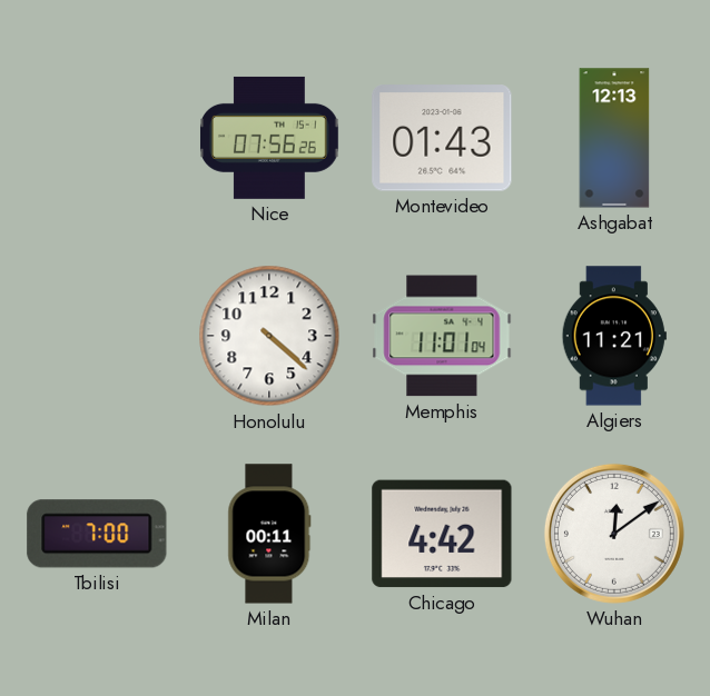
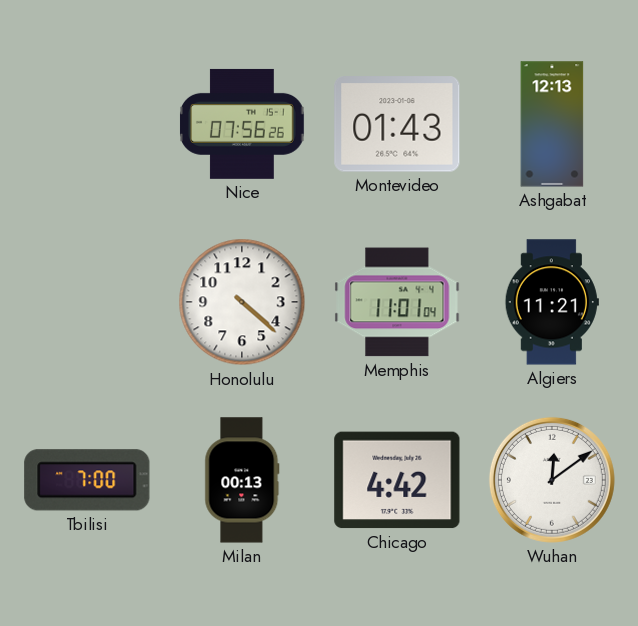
Milan: 00:11 -> 00:13 (242, 480)
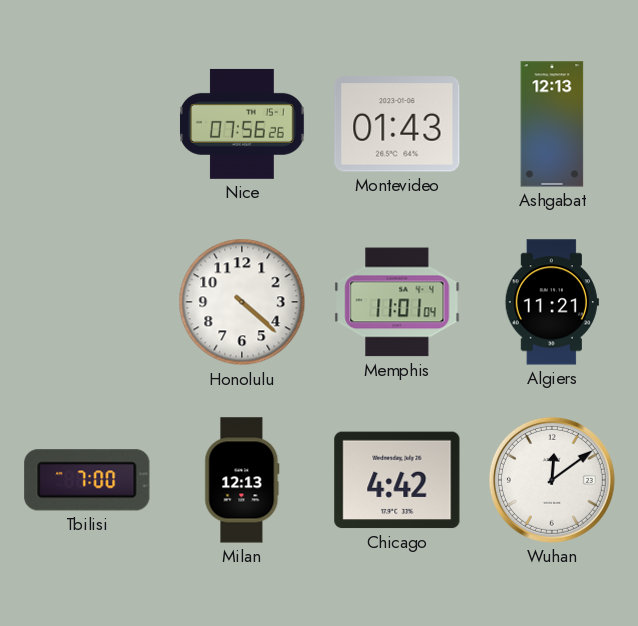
Milan: 00:13 -> 12:13 (242, 480)
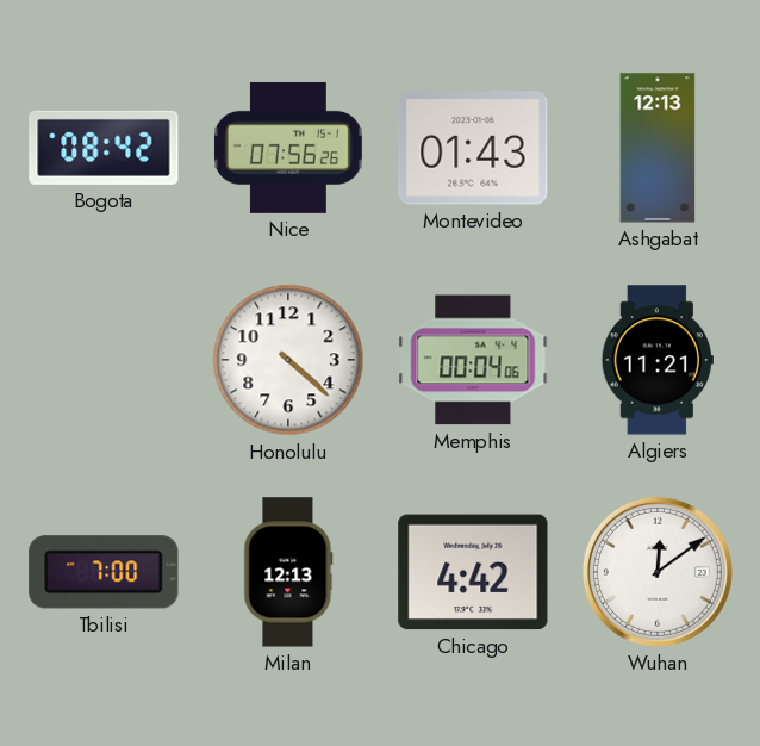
Bogota: none -> 08:42 (104, 148)
Memphis: 11:01 -> 00:04 (473, 360)
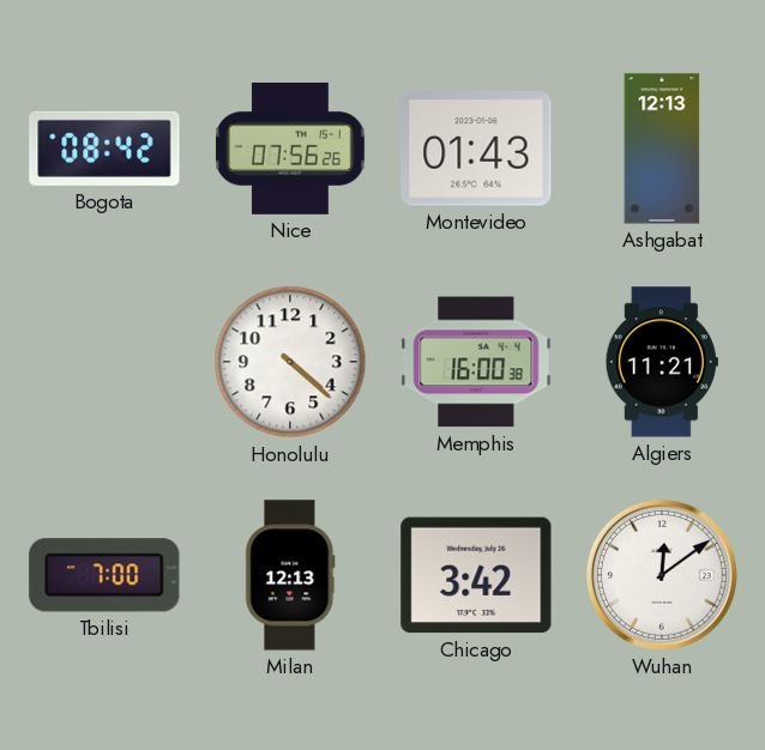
Memphis: 00:04 -> 16:00 (476, 362)
Chicago: 4:42 -> 3:42 (476, 575)
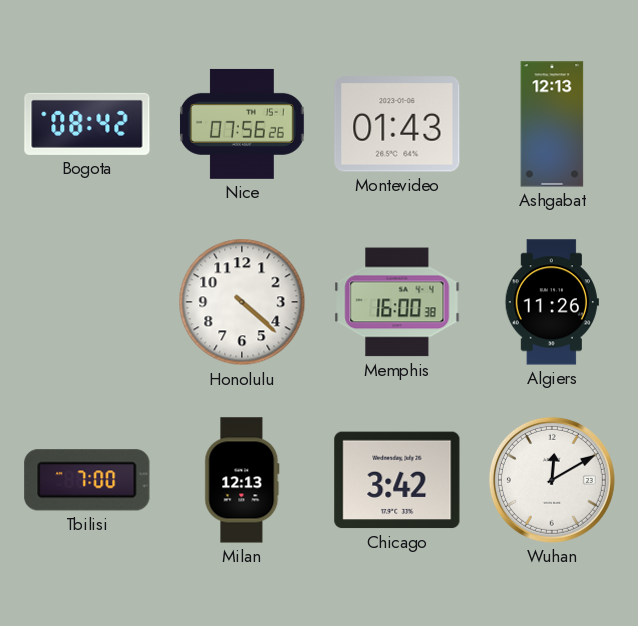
Algiers: 11:21 -> 11:26 (552, 302)
Wuhan: 12:09 -> 12:10 (552, 480)
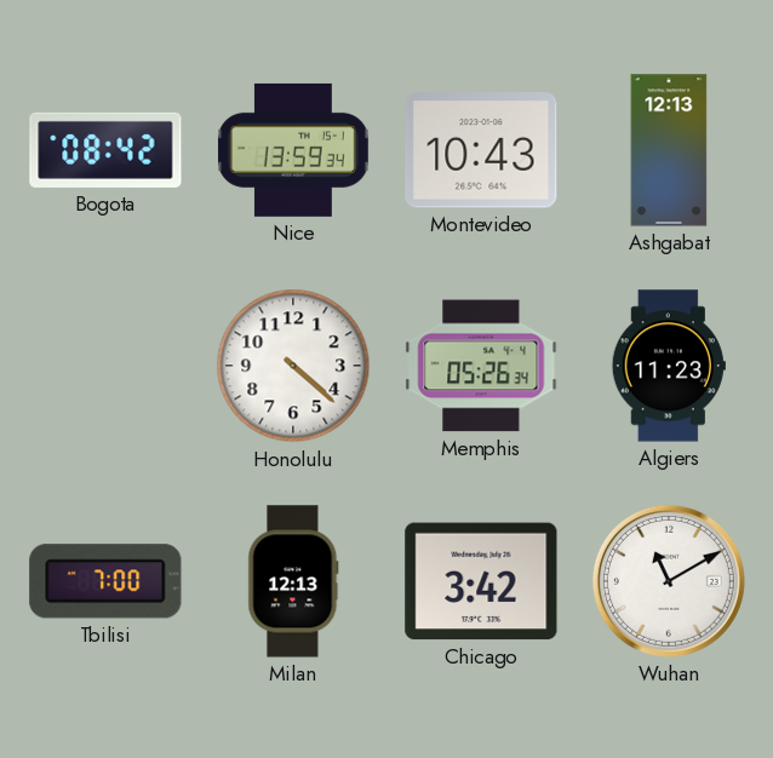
Nice: 07:56 -> 13:59 (294, 150)
Montevideo: 01:43 -> 10:43 (481, 150)
Memphis: 16:00 -> 05:26 (481, 366)
Algiers: 11:26 -> 11:23 (669, 366)
Wuhan: 12:10 -> 11:10 (669, 581)
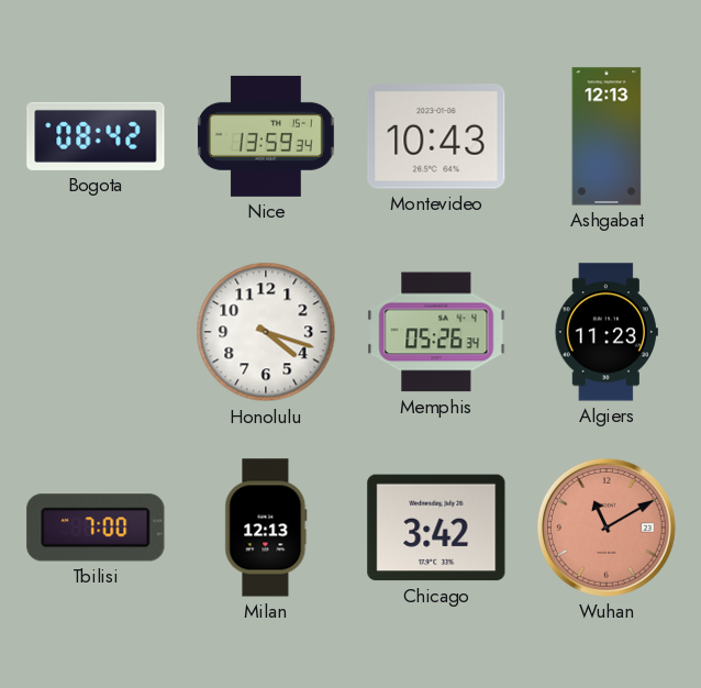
Honolulu: 4:22 -> 4:18 (266, 332)
Wuhan dial: white -> salmon (607, 528)
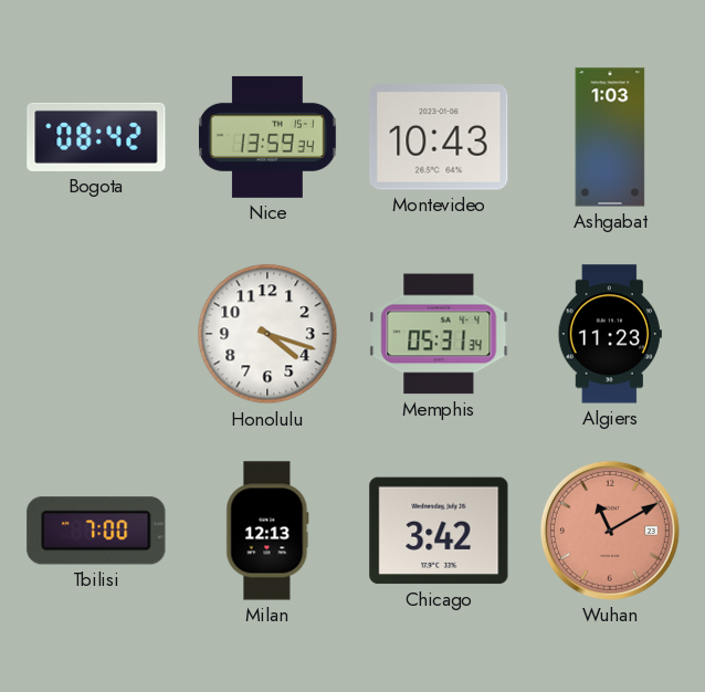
Ashgabat: 12:13 -> 1:03 (610, 137)
Memphis: 05:26 -> 05:31 (439, 334)
